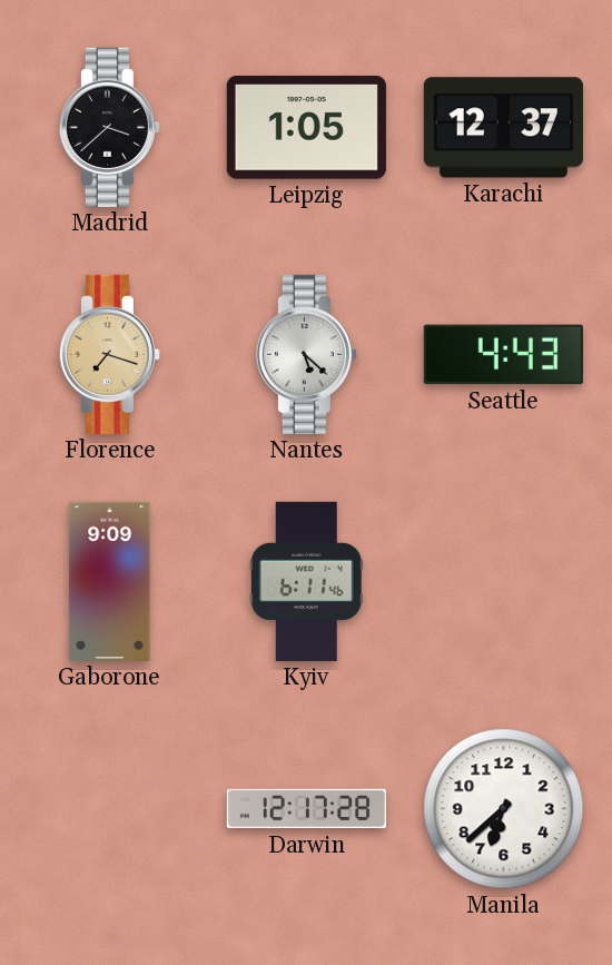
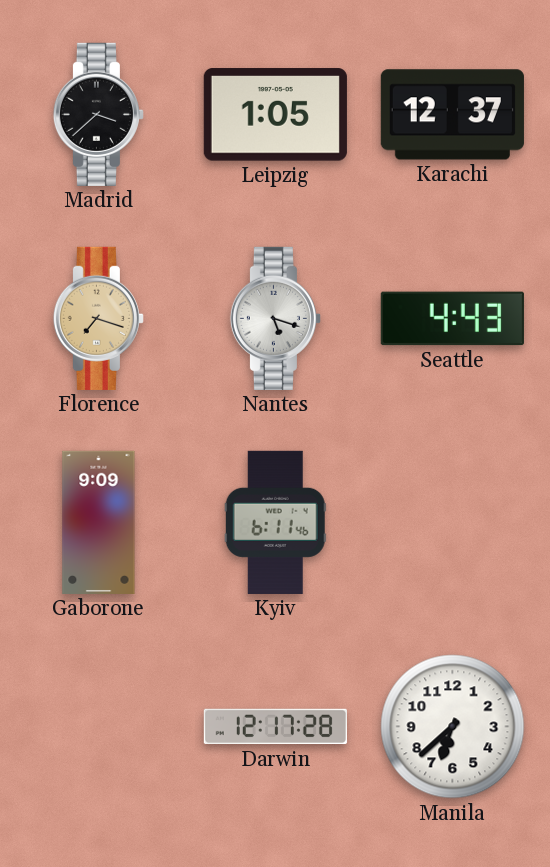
Nantes: 5:22 -> 5:18 (275, 318)
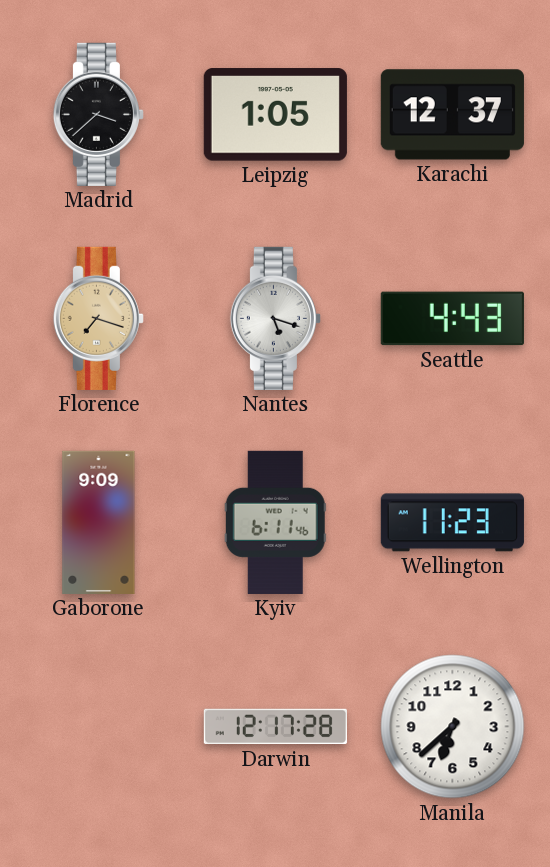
Wellington: none -> 11:23 (452, 523)
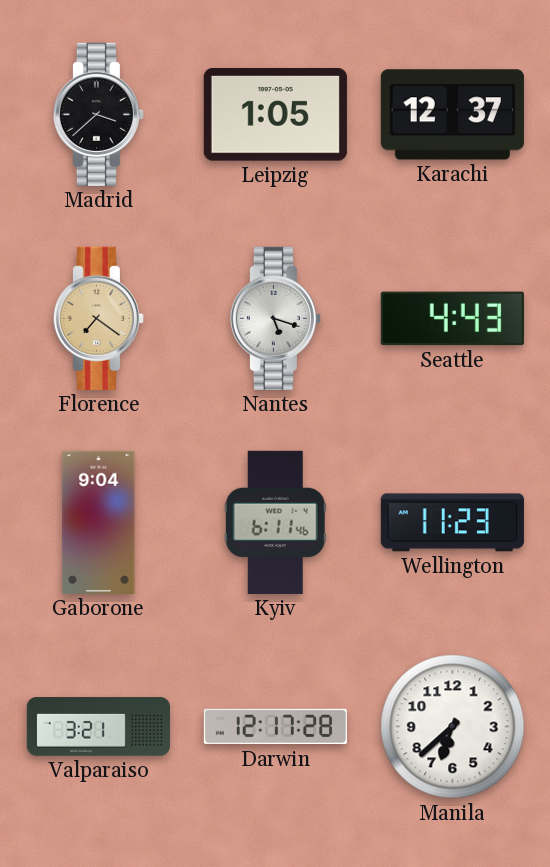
Florence: 7:18 -> 7:21 (98, 318)
Gaborone: 9:09 -> 9:04 (99, 522)
Valparaiso: none -> 3:21 (98, 727)
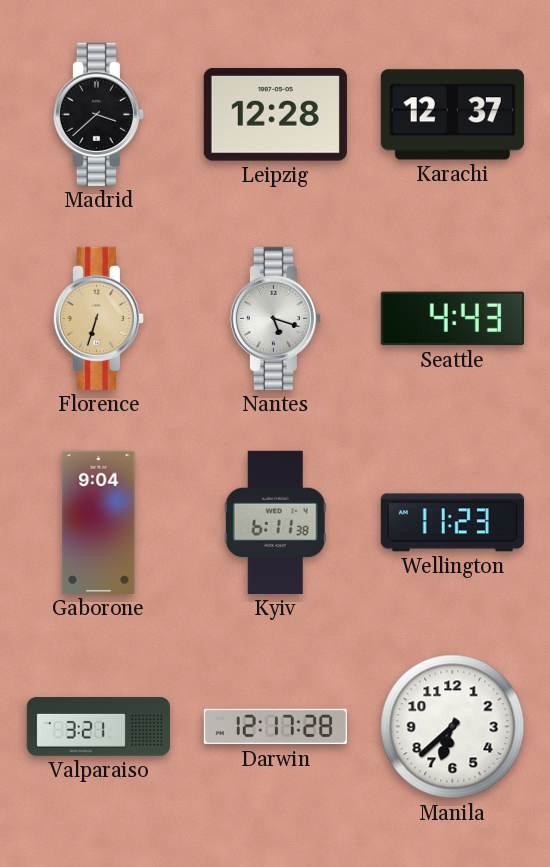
Leipzig: 1:05 -> 12:28 (275, 115)
Florence: 7:21 -> 6:33 (98, 318)
Kyiv: 6:11:46 -> 6:11:38 (275, 522)
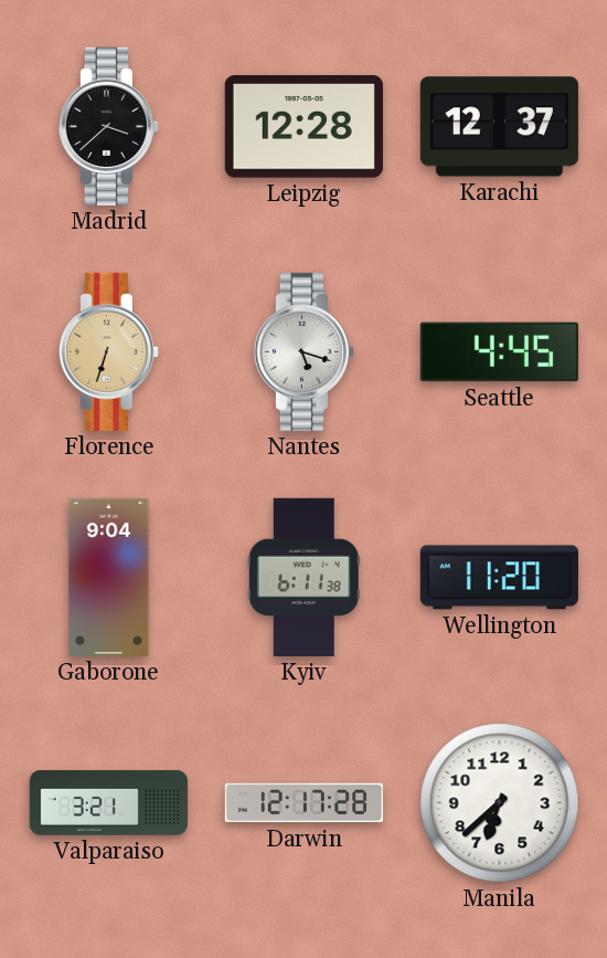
Seattle: 4:43 -> 4:45 (499, 352)
Wellington: 11:23 -> 11:20 (499, 578)
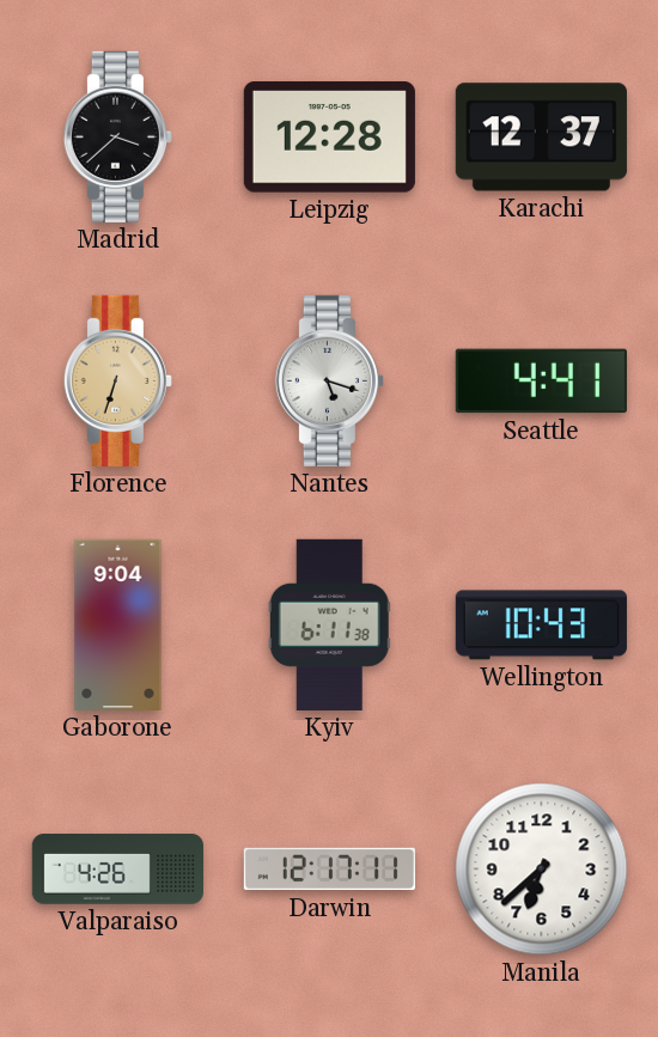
Seattle: 4:45 -> 4:41 (541, 382)
Wellington: 11:20 -> 10:43 (541, 626)
Valparaiso: 3:21 -> 4:26 (117, 870)
Darwin: 12:17:28 -> 12:17:11 (329, 870)
